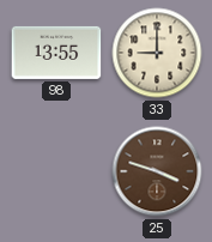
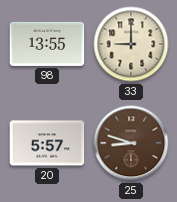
20: none -> 5:57 (47, 143)
25: 3:48 -> 8:48 (131, 143)
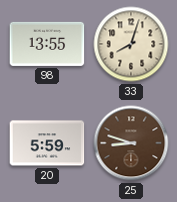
33: 9:00 -> 8:03 (131, 44)
20: 5:57 -> 5:59 (47, 143)
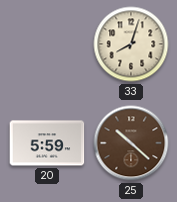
98: 13:55 -> none (47, 44)
25: 8:48 -> 10:22 (131, 143)
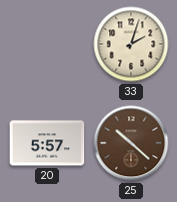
33: 8:03 -> 2:03 (131, 44)
20: 5:59 -> 5:57 (47, 143)
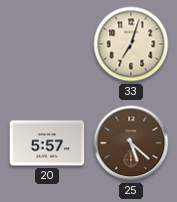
33: 2:03 -> 7:03 (131, 44)
25: 10:22 -> 5:22 (131, 143)
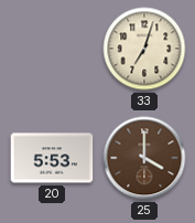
20: 5:57 -> 5:53 (52, 158)
25: 5:22 -> 4:00 (144, 158)
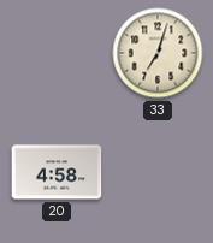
20: 5:53 -> 4:58 (57, 172)
25: 4:00 -> none (144, 158)
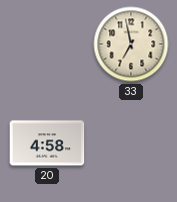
33: 7:03 -> 6:58 (131, 44)
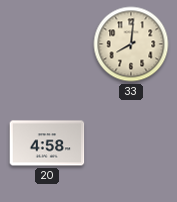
33: 6:58 -> 8:01 (131, 44)
